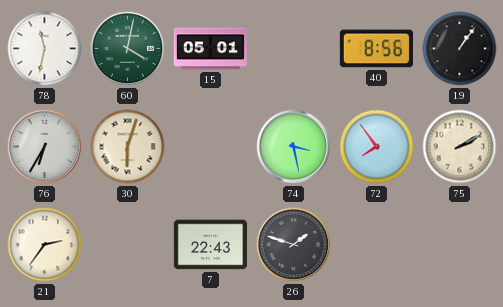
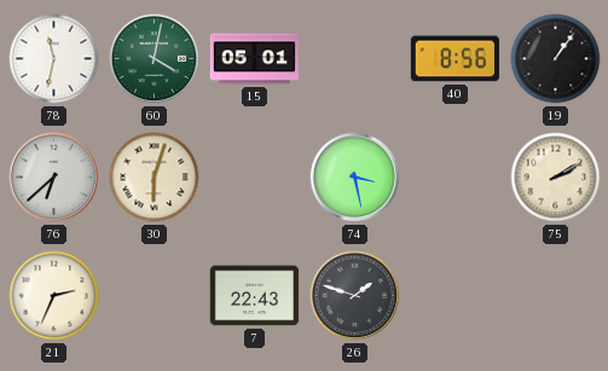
76: 6:35 -> 6:38 (54, 178)
72: 7:54 -> none (377, 147)
21: 2:36 -> 2:34 (54, 296)
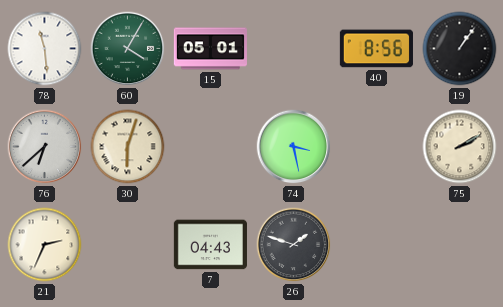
78: 11:32 -> 11:29 (45, 49)
60: 4:02 -> 4:05 (128, 49)
7: 22:43 -> 04:43 (210, 245)
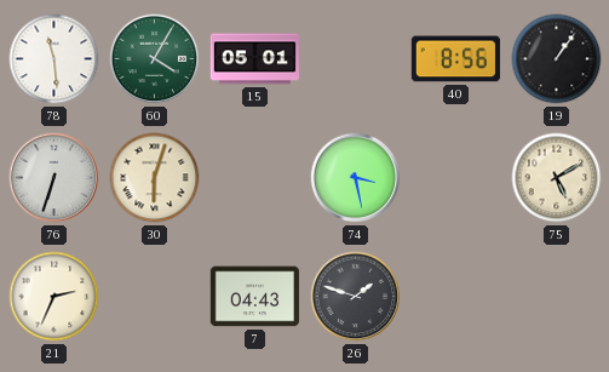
76: 6:38 -> 6:33 (54, 178)
75: 2:10 -> 5:10 (557, 178)
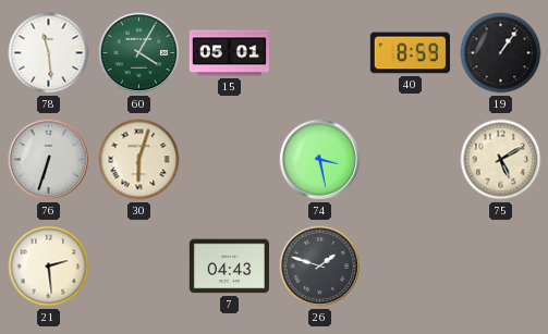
40: 8:56 -> 8:59 (410, 53)
21: 2:34 -> 2:29 (49, 267)
